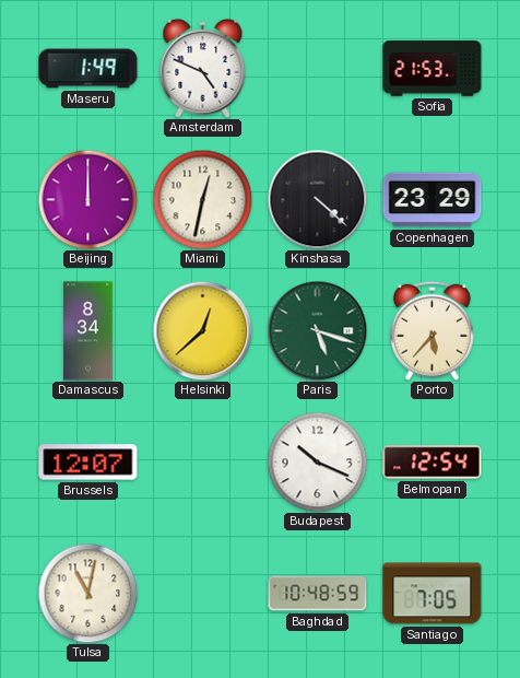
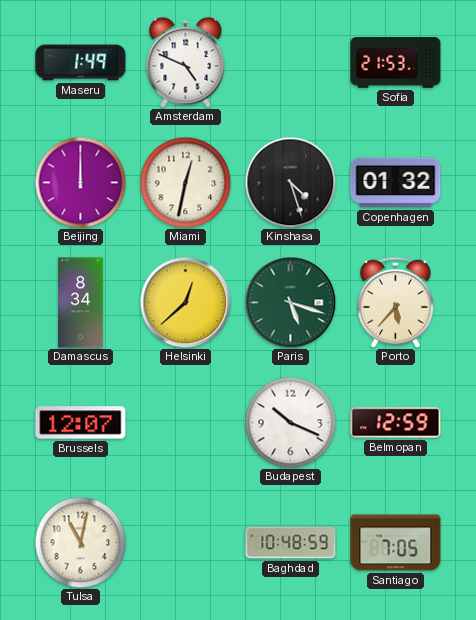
Kinshasa: 4:22 -> 4:27 (290, 182)
Copenhagen: 23:29 -> 01:32 (396, 183)
Belmopan: 12:54 -> 12:59 (396, 423)
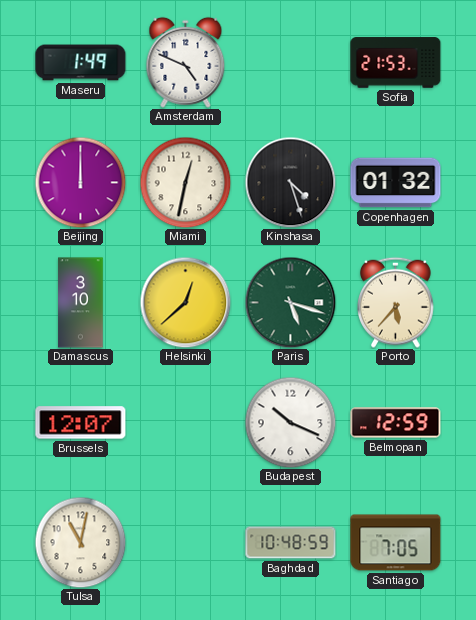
Damascus: 8:34 -> 3:10 (81, 303)
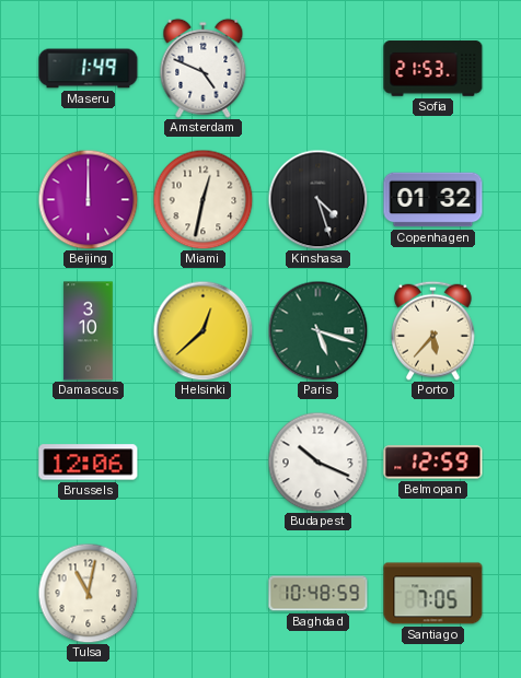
Brussels: 12:07 -> 12:06 (89, 463)
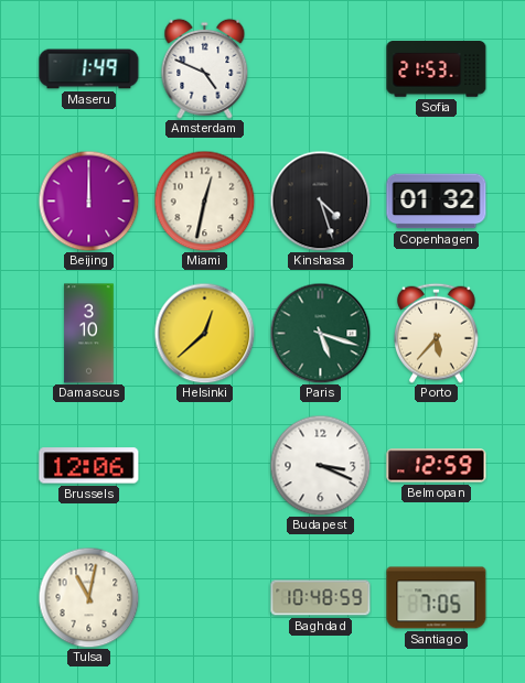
Budapest: 10:19 -> 3:19 (320, 465)
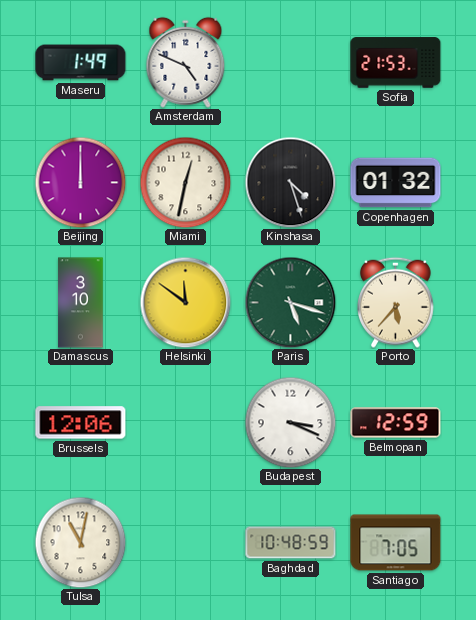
Helsinki: 12:38 -> 11:51 (185, 302)
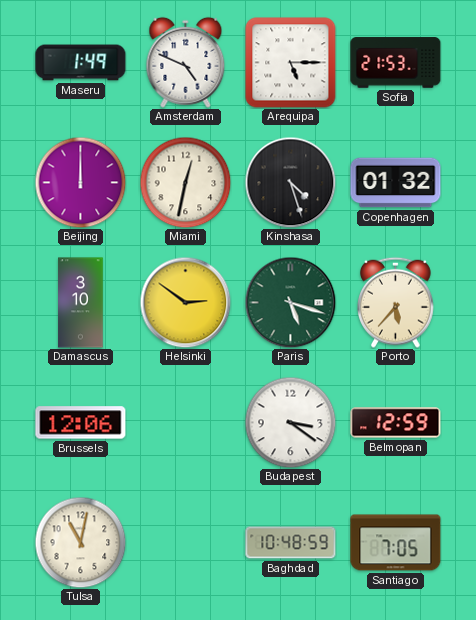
Arequipa: none -> 5:15 (291, 63)
Helsinki: 11:51 -> 2:51 (185, 302)
Budapest: 3:19 -> 3:21 (290, 422)
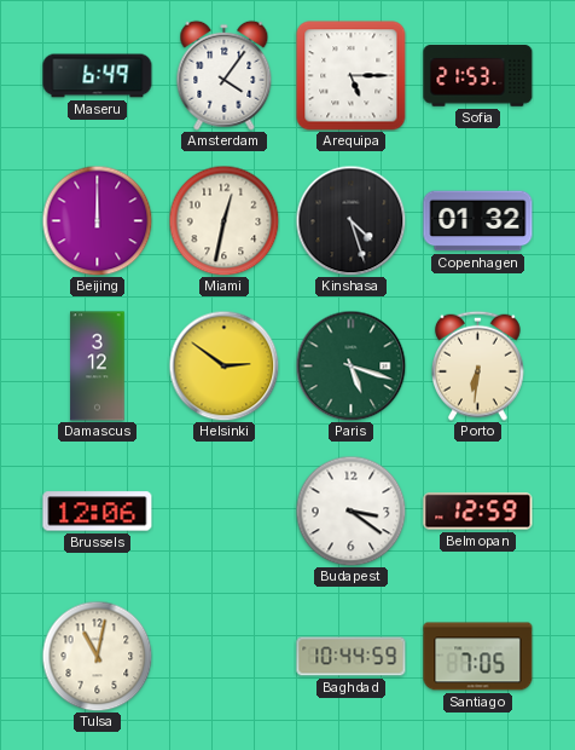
Maseru: 1:49 -> 6:49 (98, 76)
Amsterdam: 4:49 -> 4:06 (225, 75)
Damascus: 3:10 -> 3:12 (98, 367)
Porto: 5:37 -> 6:31 (478, 365)
Baghdad: 10:48 -> 10:44 (352, 657)
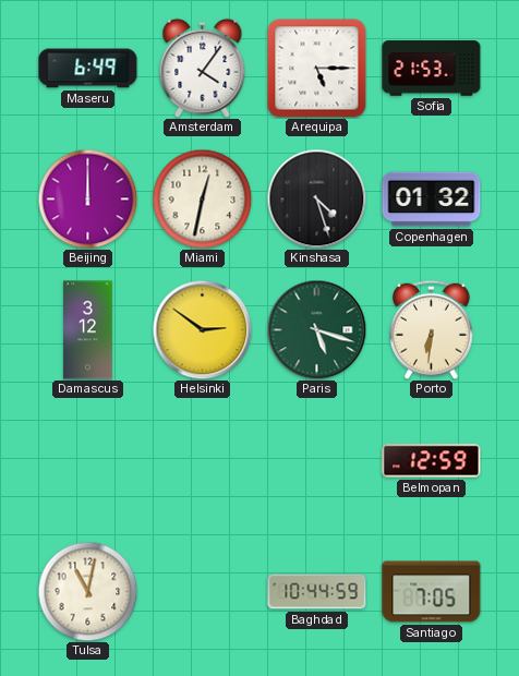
Brussels: 12:06 -> none (98, 512)
Budapest: 3:21 -> none (350, 510)
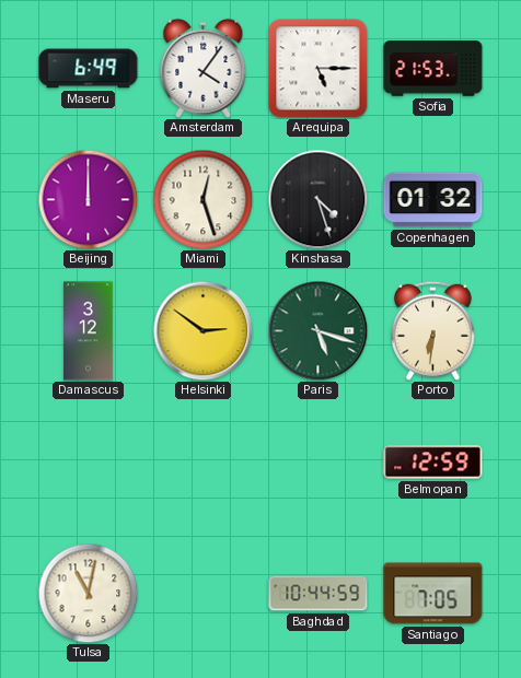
Miami: 12:32 -> 12:27 (202, 199)
